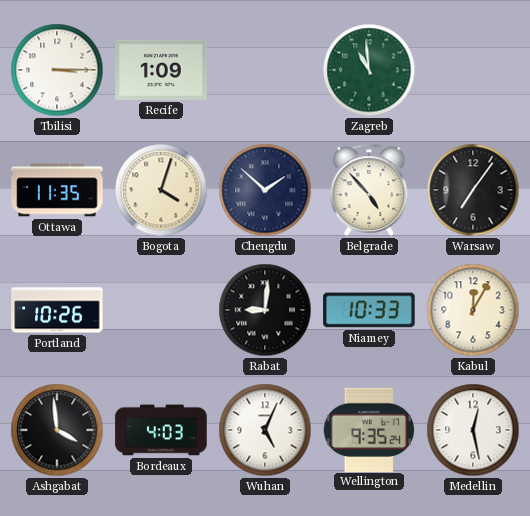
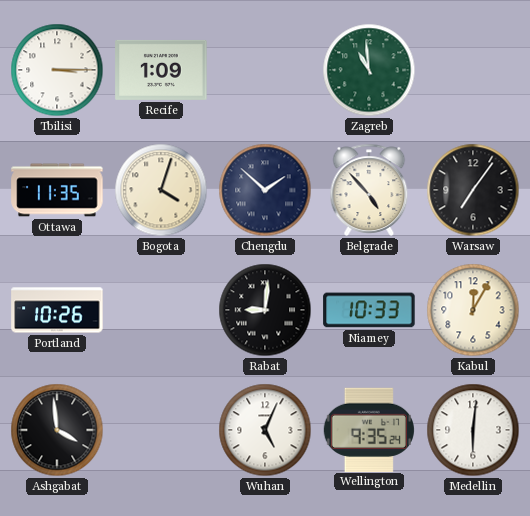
Bordeaux: 4:03 -> none (161, 430)
Medellin: 12:28 -> 6:01 (473, 430)
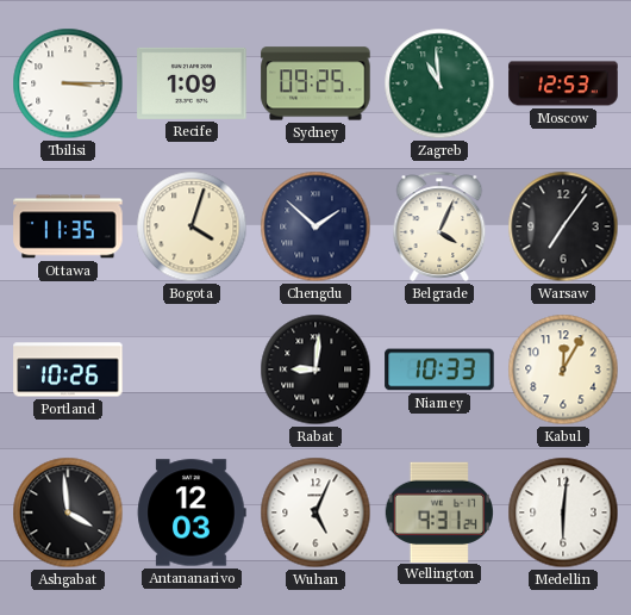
Sydney: none -> 09:25 (315, 83)
Moscow: none -> 12:53 (563, 83)
Belgrade: 4:53 -> 4:04 (439, 226)
Antananarivo: none -> 12:03 (192, 512)
Wellington: 9:35 -> 9:31 (439, 511)
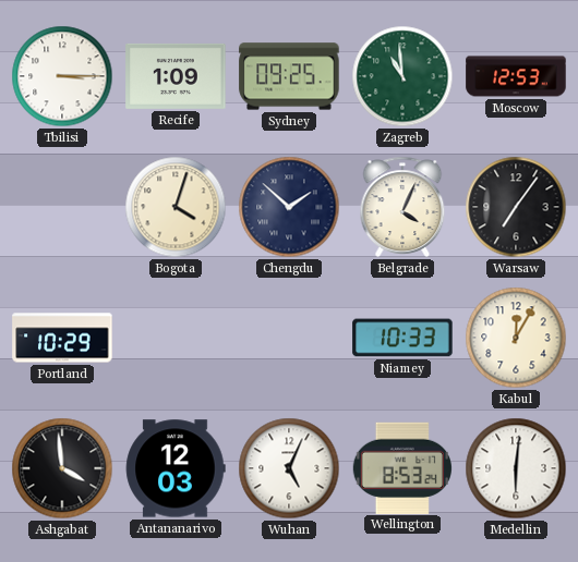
Ottawa: 11:35 -> none (68, 226)
Portland: 10:26 -> 10:29 (62, 338)
Rabat: 9:01 -> none (315, 369)
Wellington: 9:31 -> 8:53 (402, 467)
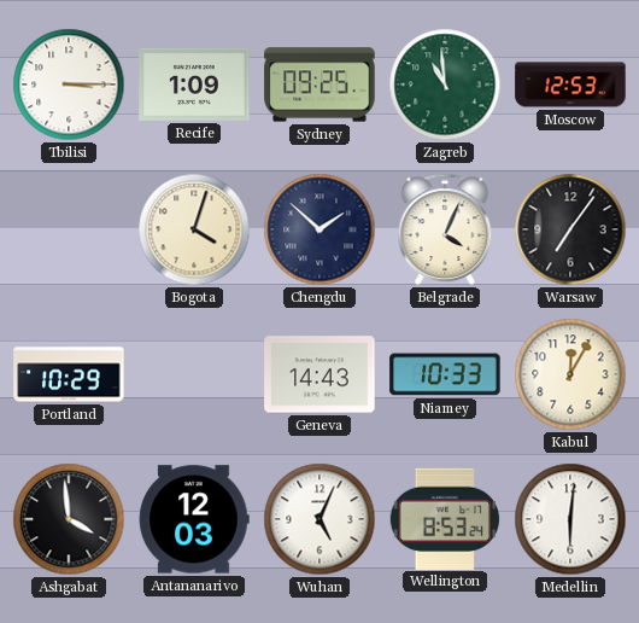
Geneva: none -> 14:43 (319, 374)
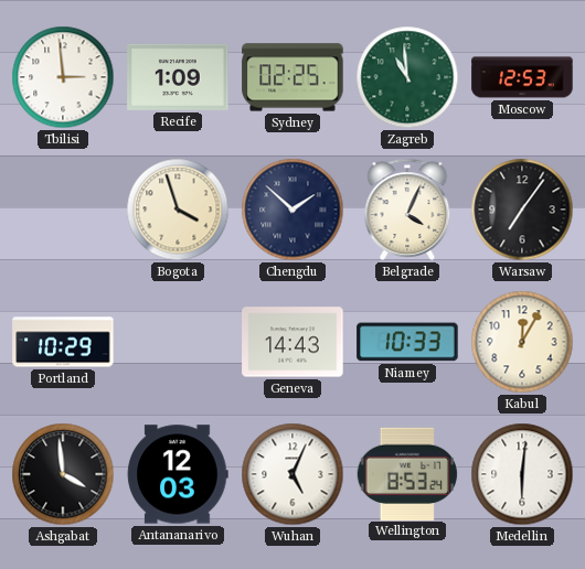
Tbilisi: 3:15 -> 2:59 (63, 77)
Sydney: 09:25 -> 02:25 (292, 77)
Bogota: 4:03 -> 3:57 (178, 210)
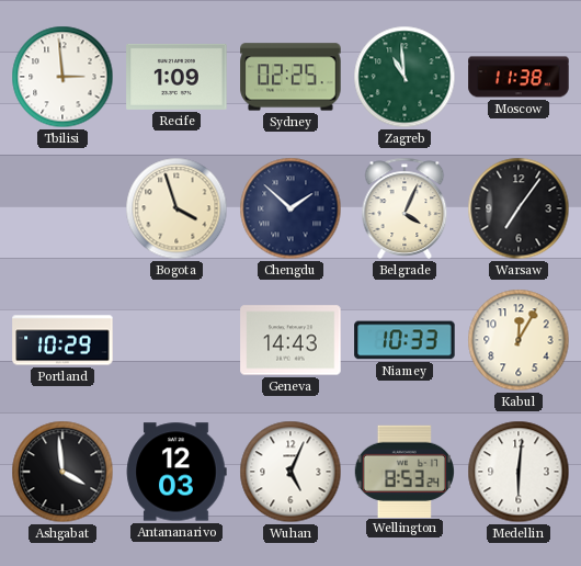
Moscow: 12:53 -> 11:38 (519, 77)
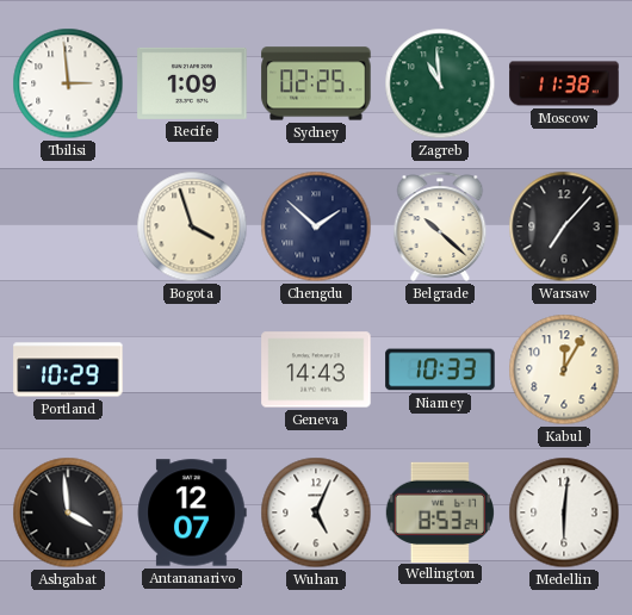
Belgrade: 4:04 -> 10:22 (440, 226)
Warsaw: 7:06 -> 7:07 (564, 226)
Antananarivo: 12:03 -> 12:07 (192, 512)
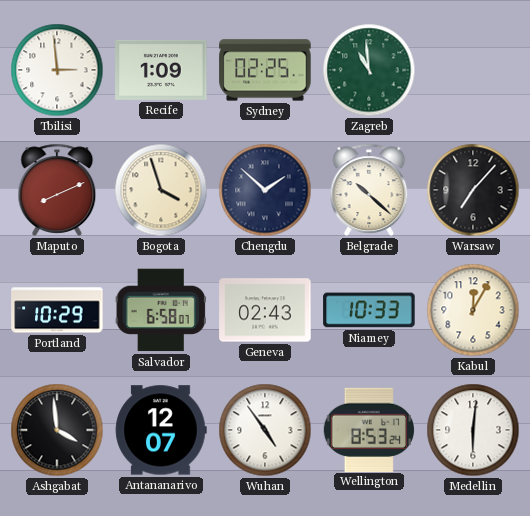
Moscow: 11:38 -> none (564, 83)
Maputo: none -> 8:11 (57, 190)
Salvador: none -> 6:58 (161, 310)
Geneva: 14:43 -> 02:43 (265, 310)
Wuhan: 5:04 -> 4:54 (265, 430)
